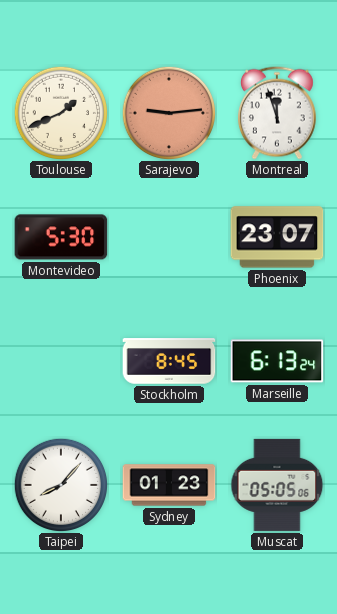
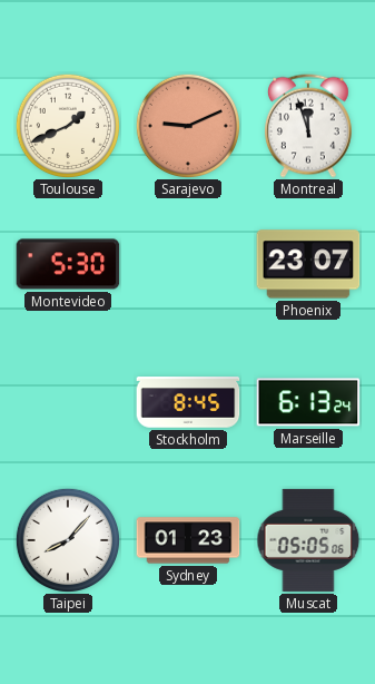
Sarajevo: 9:14 -> 9:11 (187, 125)
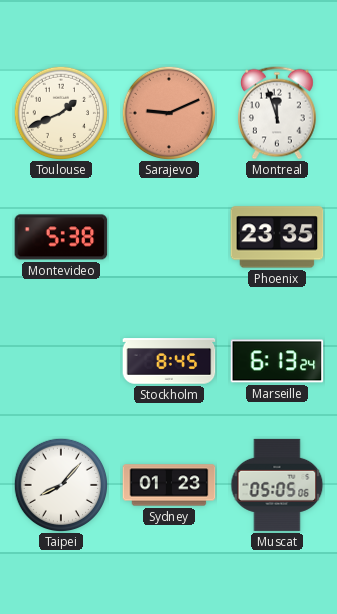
Montevideo: 5:30 -> 5:38 (61, 237)
Phoenix: 23:07 -> 23:35 (277, 237)
